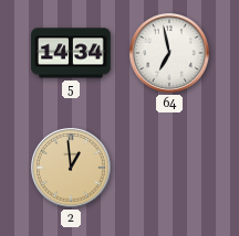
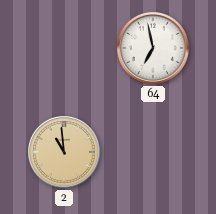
5: 14:34 -> none (71, 53)
2: 12:59 -> 10:59 (65, 153)
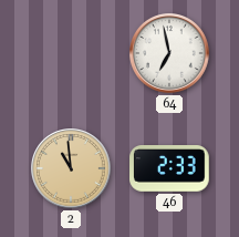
46: none -> 2:33 (169, 169)
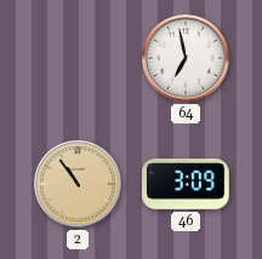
2: 10:59 -> 10:54 (79, 185)
46: 2:33 -> 3:09 (186, 185)
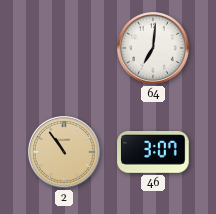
64: 6:58 -> 7:01 (154, 49)
46: 3:09 -> 3:07 (153, 153)
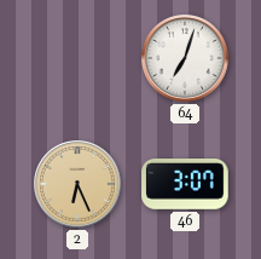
64: 7:01 -> 7:03 (186, 59)
2: 10:54 -> 6:26 (79, 185)
